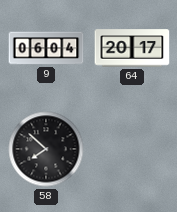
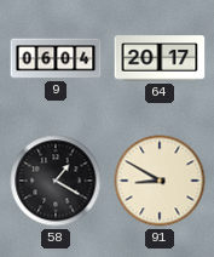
58: 7:52 -> 1:20 (56, 181)
91: none -> 8:50 (160, 181)
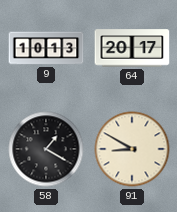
9: 06:04 -> 10:13 (46, 48)
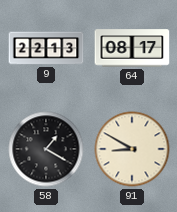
9: 10:13 -> 22:13 (46, 48)
64: 20:17 -> 08:17 (132, 48)
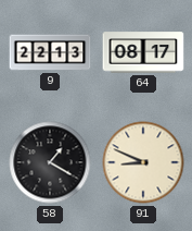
91: 8:50 -> 8:49 (143, 162)
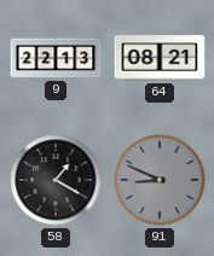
64: 08:17 -> 08:21 (160, 58)
91 dial: cream -> grey (160, 180)
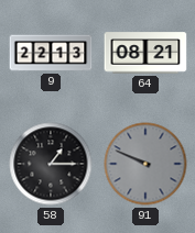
58: 1:20 -> 1:15 (51, 164)
91: 8:49 -> 9:49 (145, 164)
